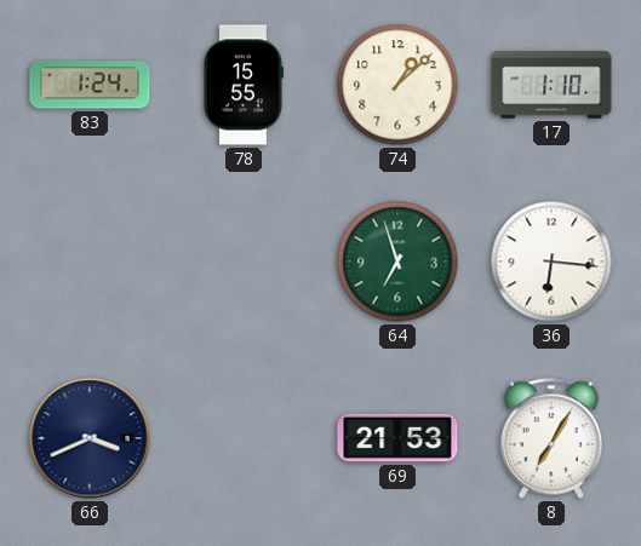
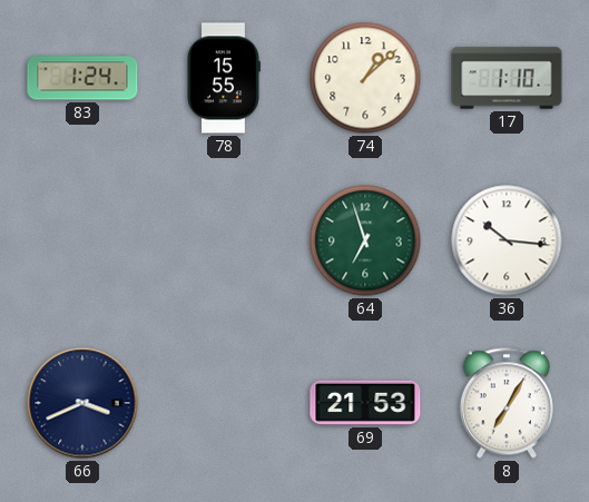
36: 6:16 -> 10:16 (507, 240)
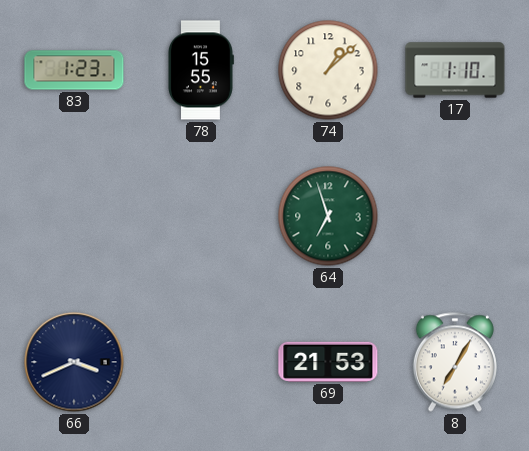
83: 1:24 -> 1:23 (74, 70)
36: 10:16 -> none (507, 240)
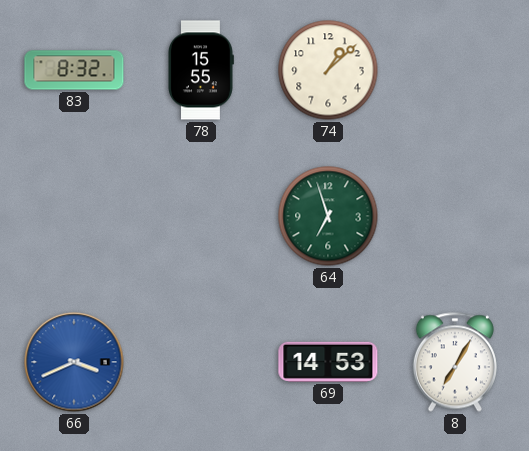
83: 1:23 -> 8:32 (74, 70)
17: 1:10 -> none (455, 70)
66 dial: navy -> blue (74, 362)
69: 21:53 -> 14:53 (328, 362)
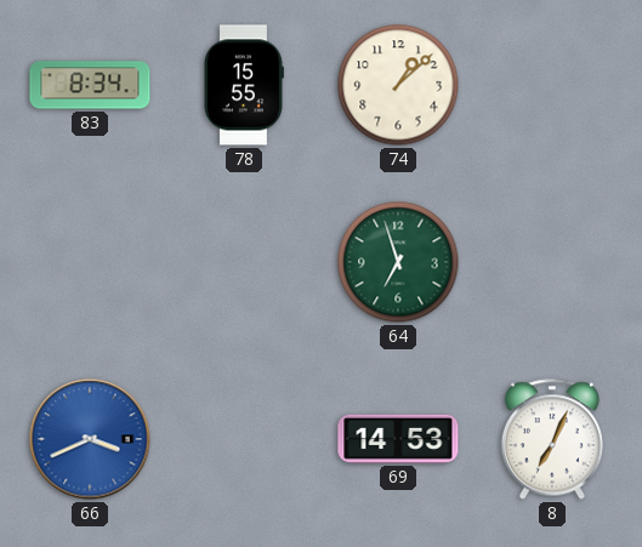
83: 8:32 -> 8:34 (90, 85)
8: 7:05 -> 7:04 (552, 439)
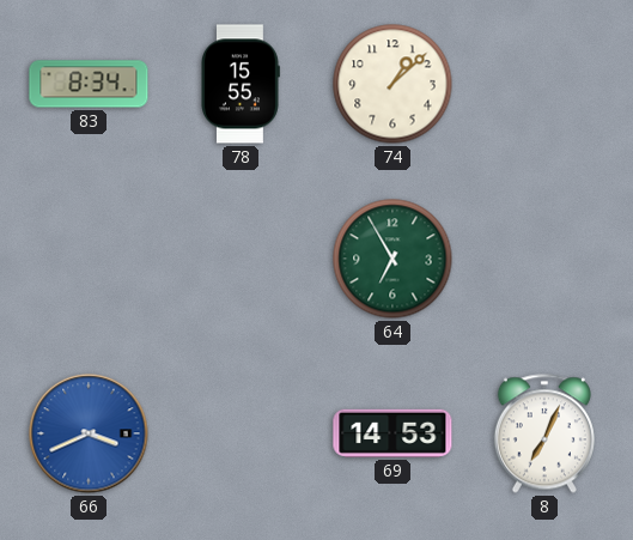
64: 6:57 -> 6:55 (392, 259)
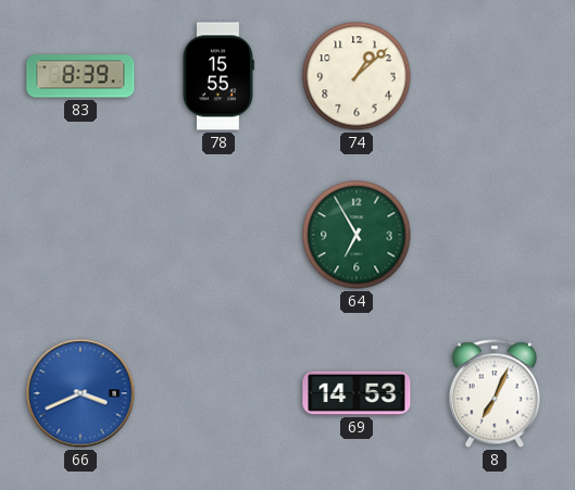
83: 8:34 -> 8:39 (80, 76)
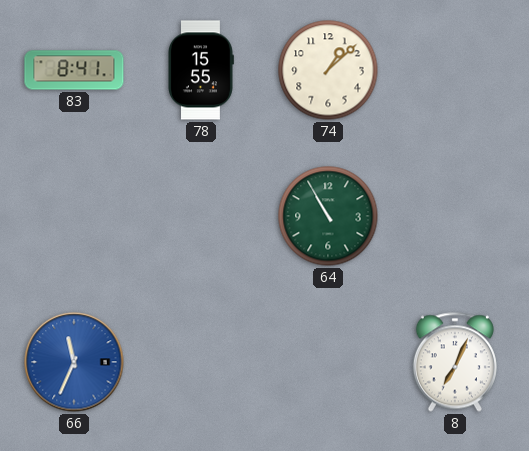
83: 8:39 -> 8:41 (74, 70)
64: 6:55 -> 10:55 (328, 216)
66: 3:41 -> 11:34 (74, 362)
69: 14:53 -> none (357, 393)
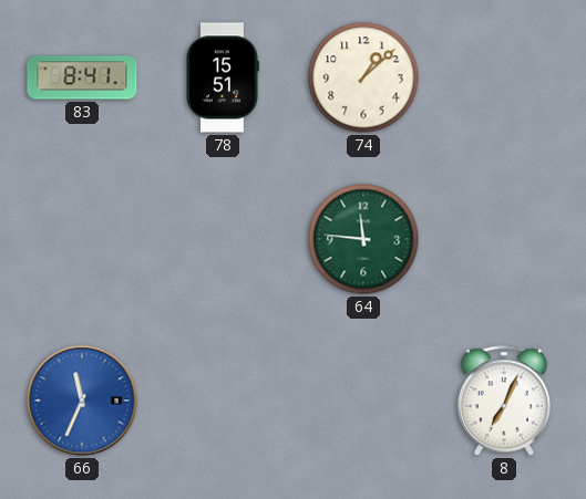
78: 15:55 -> 15:51 (223, 77)
64: 10:55 -> 11:46 (363, 239)
